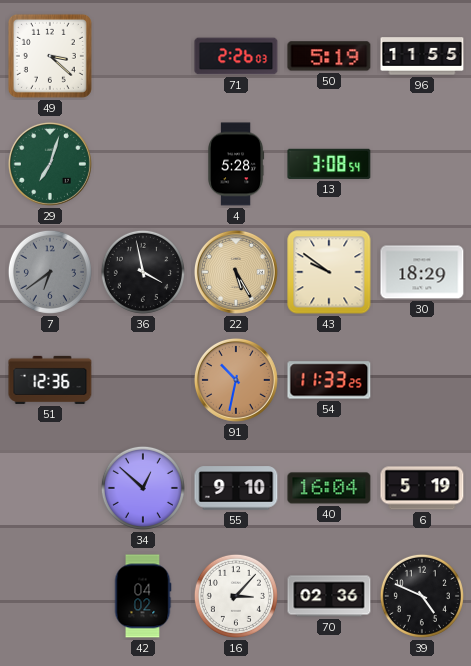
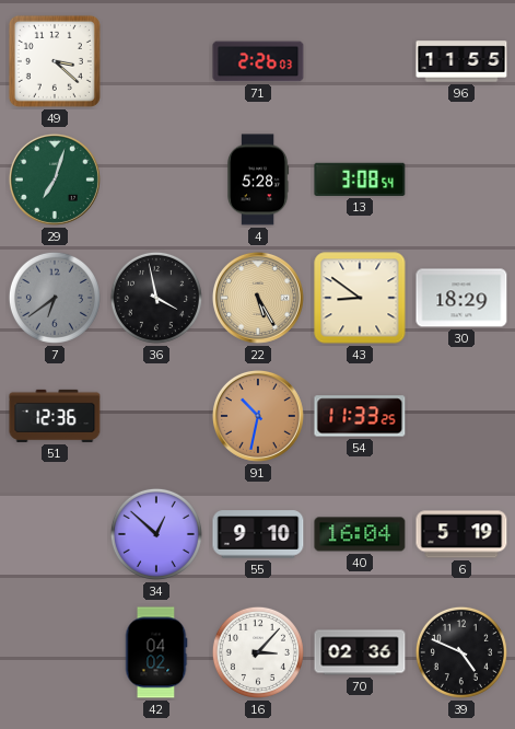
50: 5:19 -> none (329, 56)
43: 9:51 -> 8:51 (360, 298)
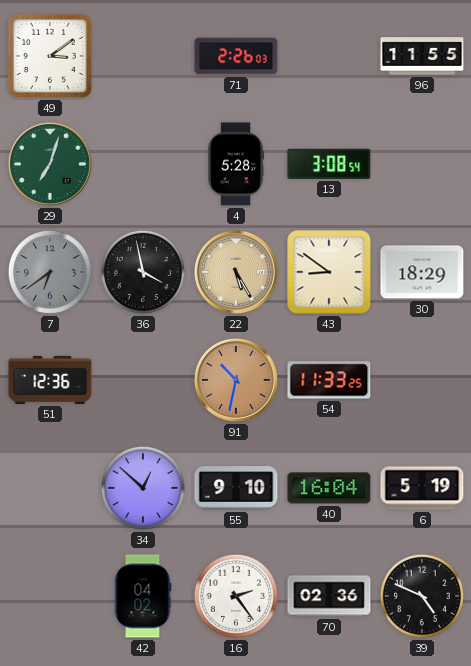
49: 3:22 -> 3:09 (50, 56)
16: 3:07 -> 2:24 (236, 596)
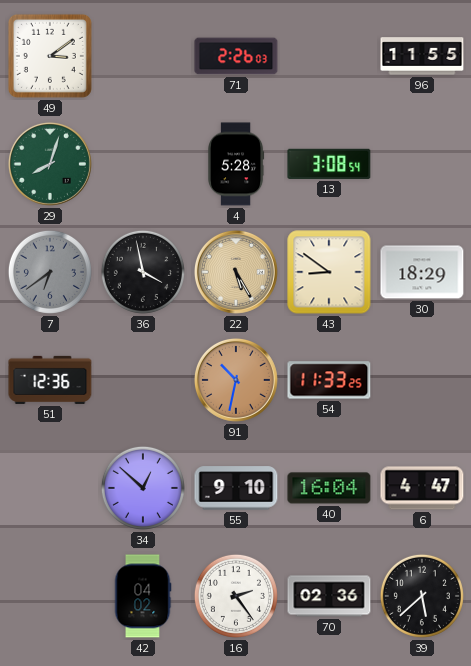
29: 7:03 -> 8:03 (50, 164)
6: 5:19 -> 4:47 (422, 488)
39: 4:49 -> 5:38 (422, 596)
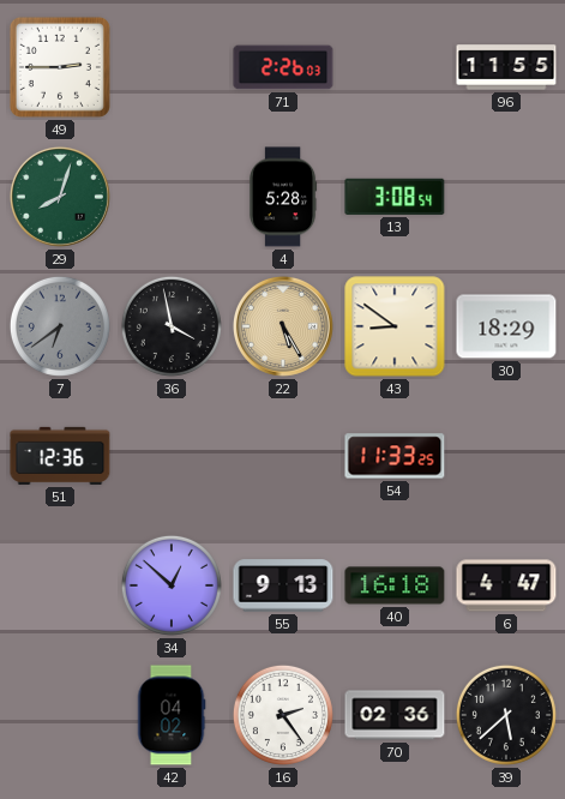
49: 3:09 -> 2:45 (60, 67)
91: 10:32 -> none (236, 380)
55: 9:10 -> 9:13 (283, 585)
40: 16:04 -> 16:18 (395, 585)
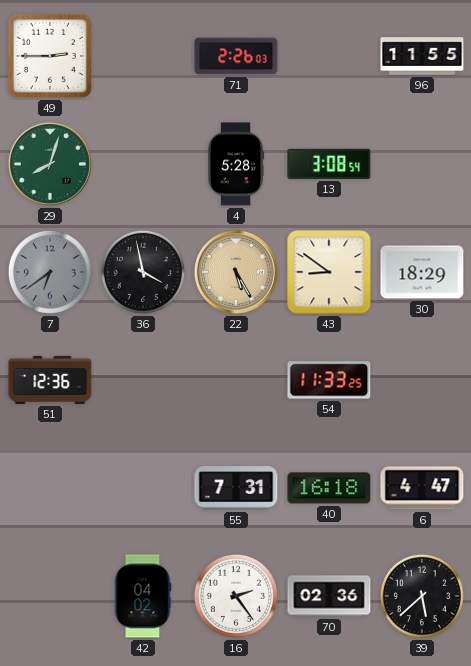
34: 12:52 -> none (172, 585)
55: 9:13 -> 7:31 (236, 488)
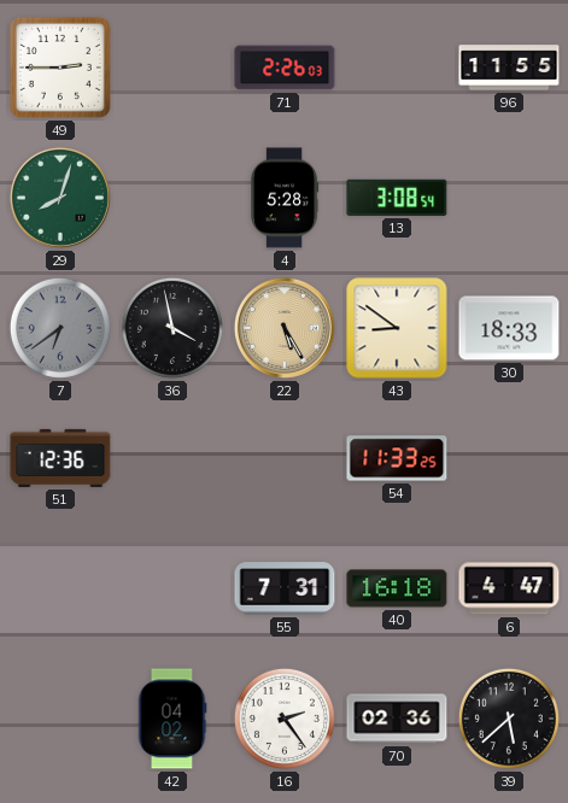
30: 18:29 -> 18:33 (509, 328)
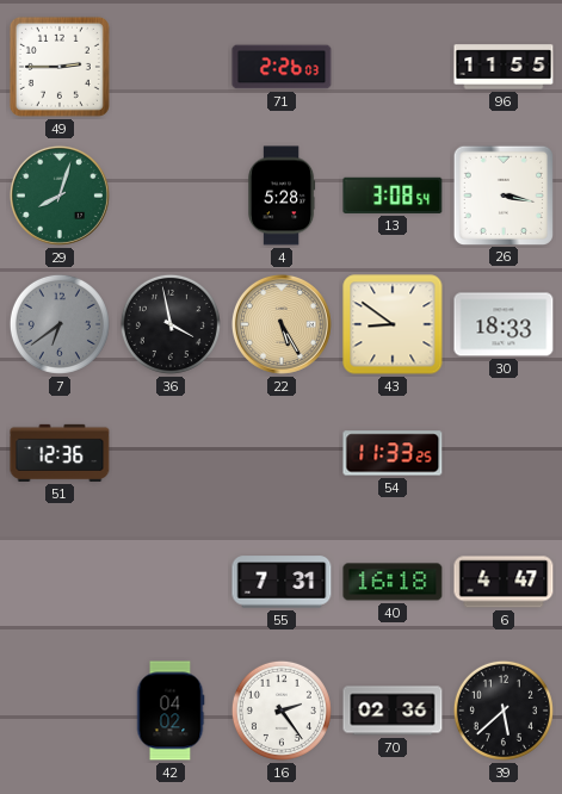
26: none -> 3:17 (502, 194)
